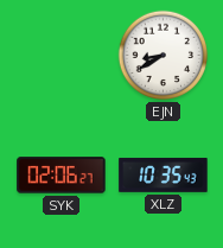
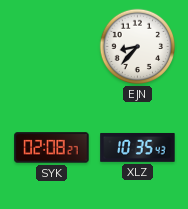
EJN: 8:40 -> 8:37 (138, 47)
SYK: 02:06 -> 02:08 (52, 148)
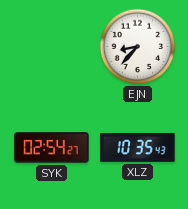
SYK: 02:08 -> 02:54 (52, 148)
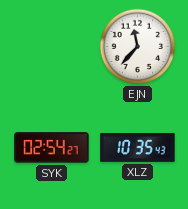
EJN: 8:37 -> 11:37 (138, 47)
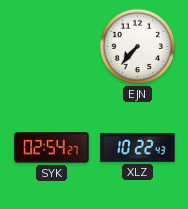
EJN: 11:37 -> 7:37 (138, 47)
XLZ: 10:35 -> 10:22 (138, 147)
